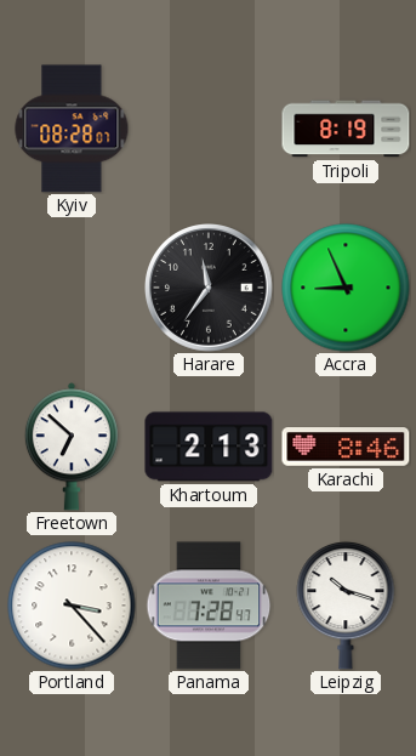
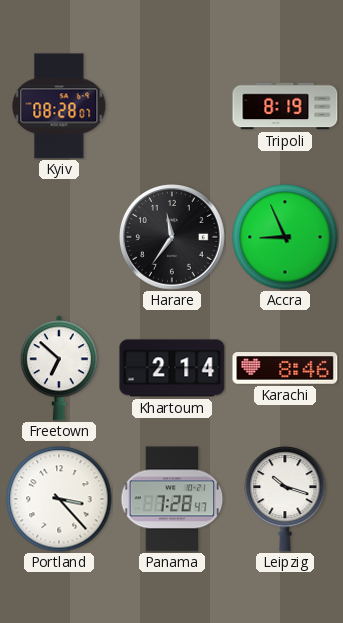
Khartoum: 2:13 -> 2:14 (172, 368)
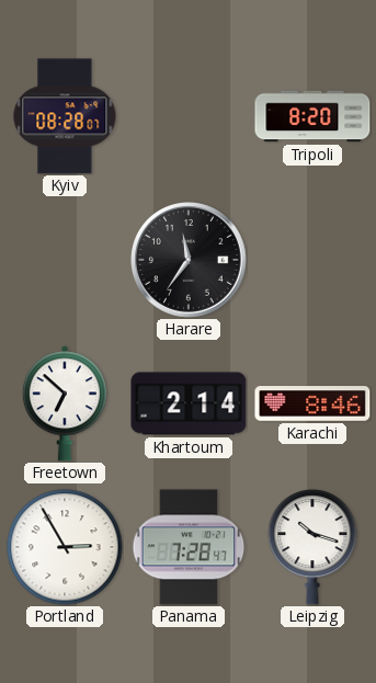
Tripoli: 8:19 -> 8:20 (312, 116)
Accra: 8:56 -> none (285, 237)
Portland: 3:23 -> 2:55 (65, 547)
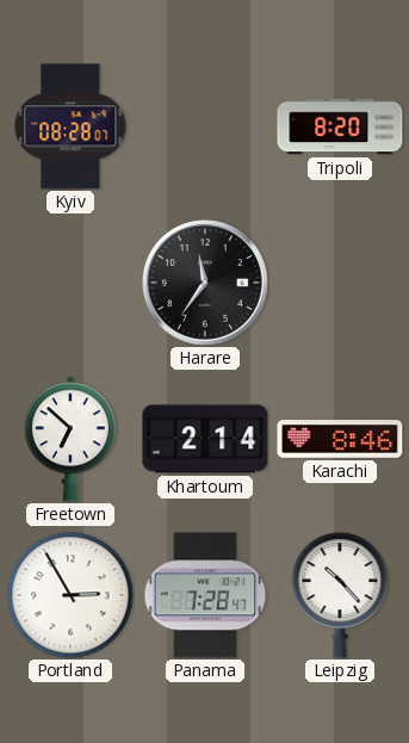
Leipzig: 10:18 -> 10:23 (340, 595)
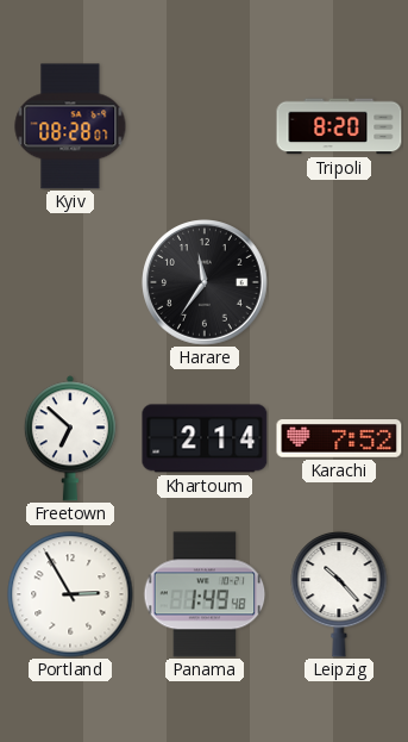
Karachi: 8:46 -> 7:52 (339, 438)
Panama: 7:28 -> 1:49 (205, 594)
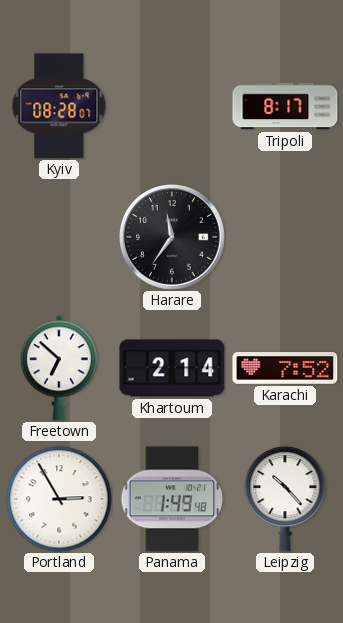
Tripoli: 8:20 -> 8:17 (285, 106)
